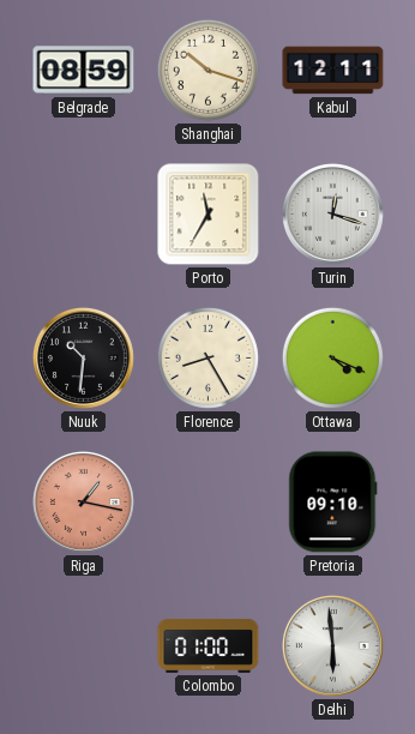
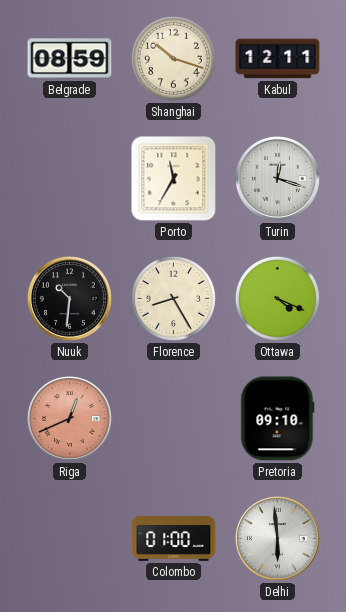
Riga: 1:17 -> 12:41 (69, 418)
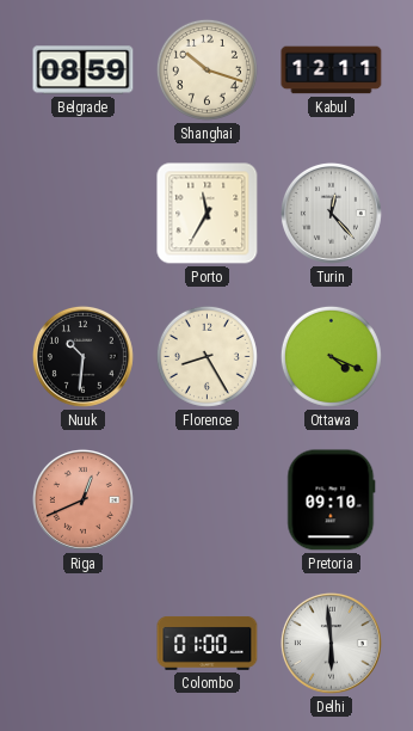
Turin: 12:18 -> 12:23 (331, 213)
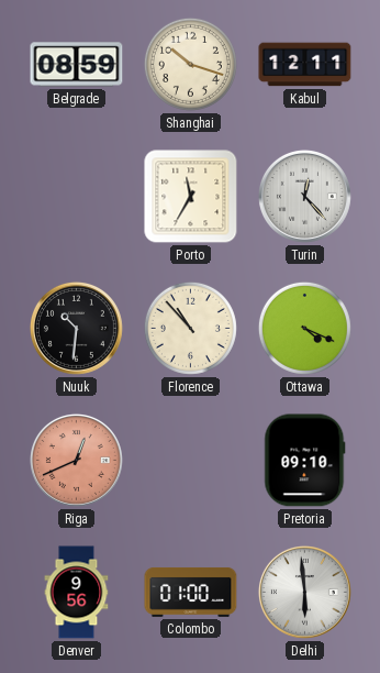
Florence: 8:25 -> 10:53 (190, 328)
Denver: none -> 9:56 (77, 593)
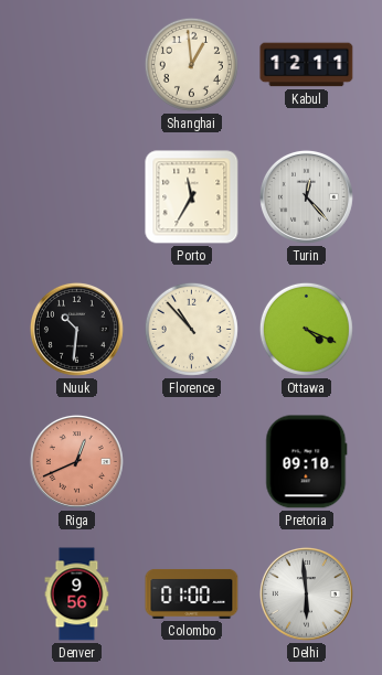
Belgrade: 08:59 -> none (77, 65)
Shanghai: 10:18 -> 12:59 (191, 64)
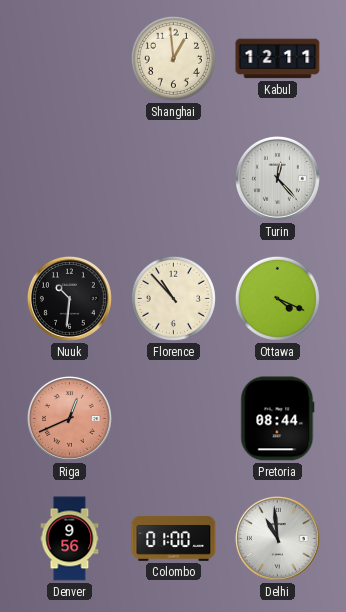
Porto: 11:35 -> none (192, 197)
Pretoria: 09:10 -> 08:44 (278, 419)
Delhi: 5:59 -> 10:59 (277, 538)
